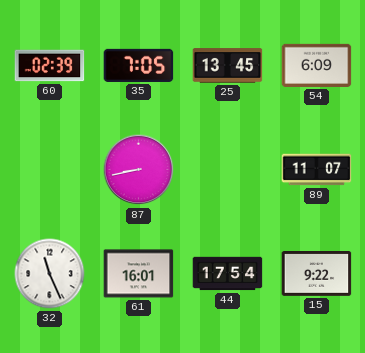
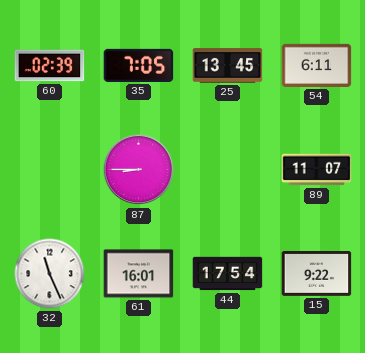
54: 6:09 -> 6:11 (317, 65)
87: 8:43 -> 8:45 (139, 170)
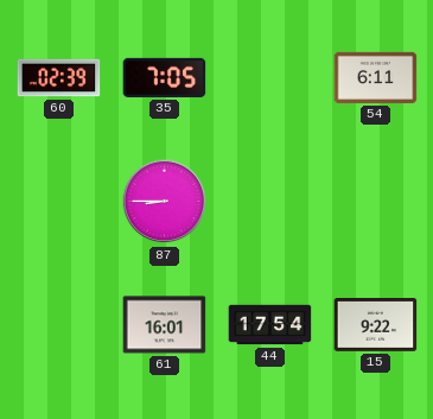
25: 13:45 -> none (228, 66)
89: 11:07 -> none (317, 170)
32: 11:26 -> none (50, 274)
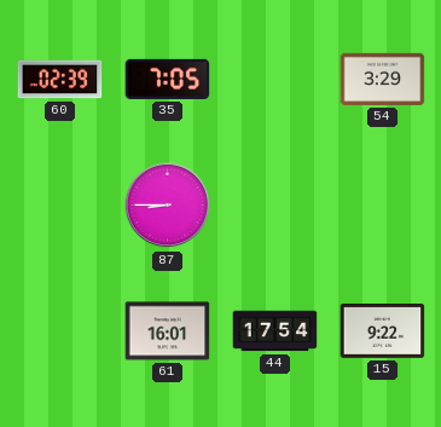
54: 6:11 -> 3:29 (383, 79)
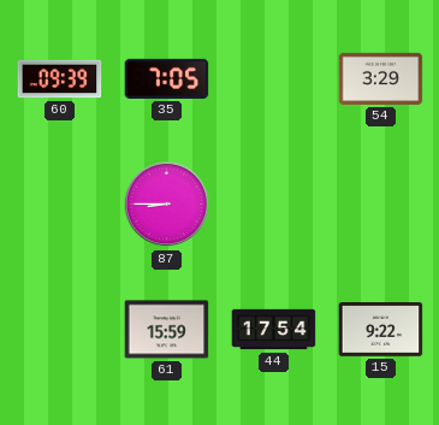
60: 02:39 -> 09:39 (60, 79)
61: 16:01 -> 15:59 (167, 330)
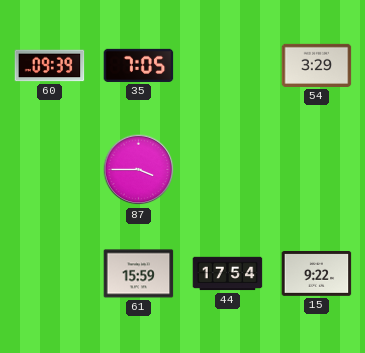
87: 8:45 -> 3:45 (139, 170)
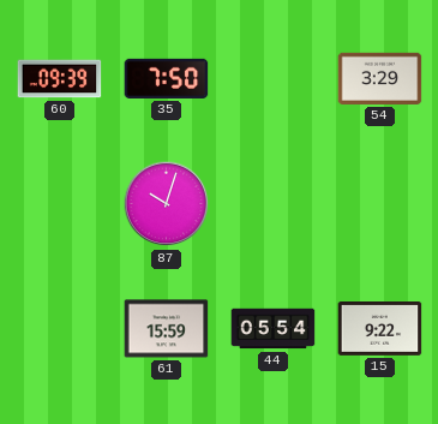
35: 7:05 -> 7:50 (167, 78)
87: 3:45 -> 10:03 (167, 204)
44: 17:54 -> 05:54 (274, 329)
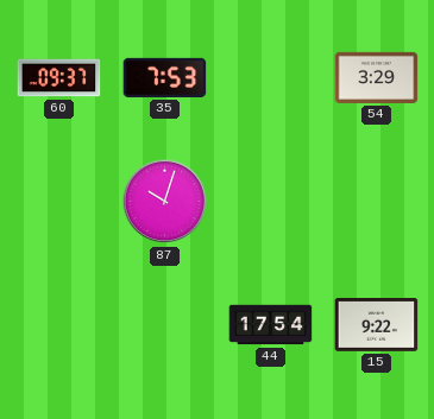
60: 09:39 -> 09:37 (59, 78)
35: 7:50 -> 7:53 (165, 77)
61: 15:59 -> none (167, 329)
44: 05:54 -> 17:54 (271, 325)
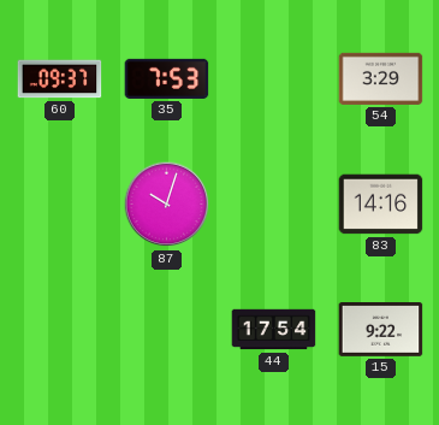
83: none -> 14:16 (381, 205)
